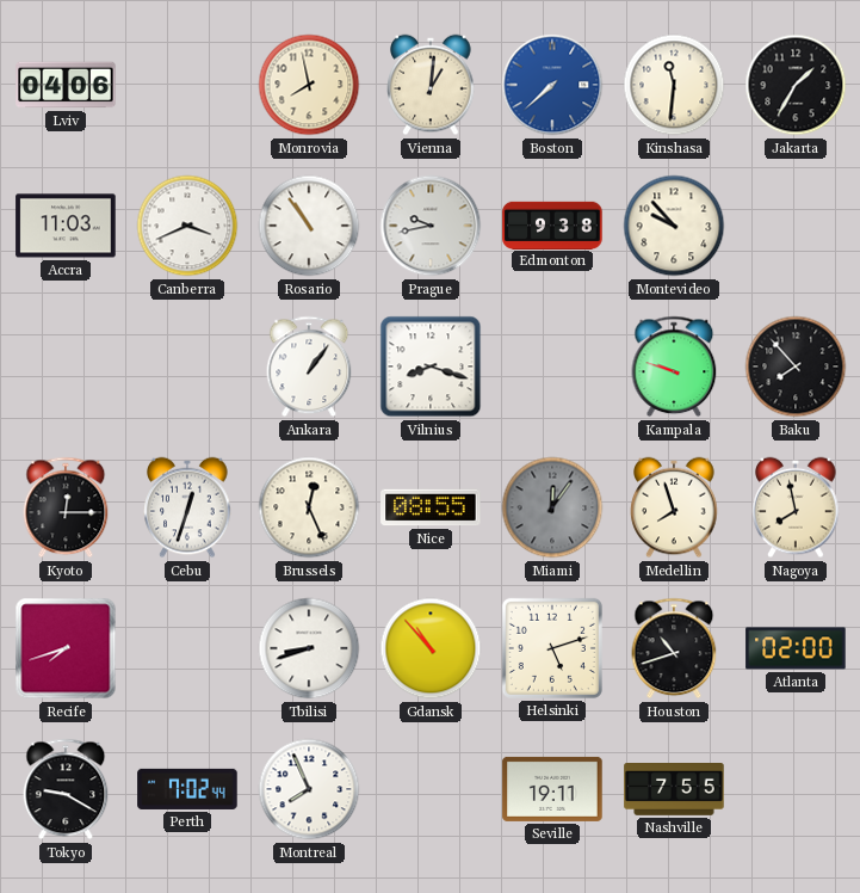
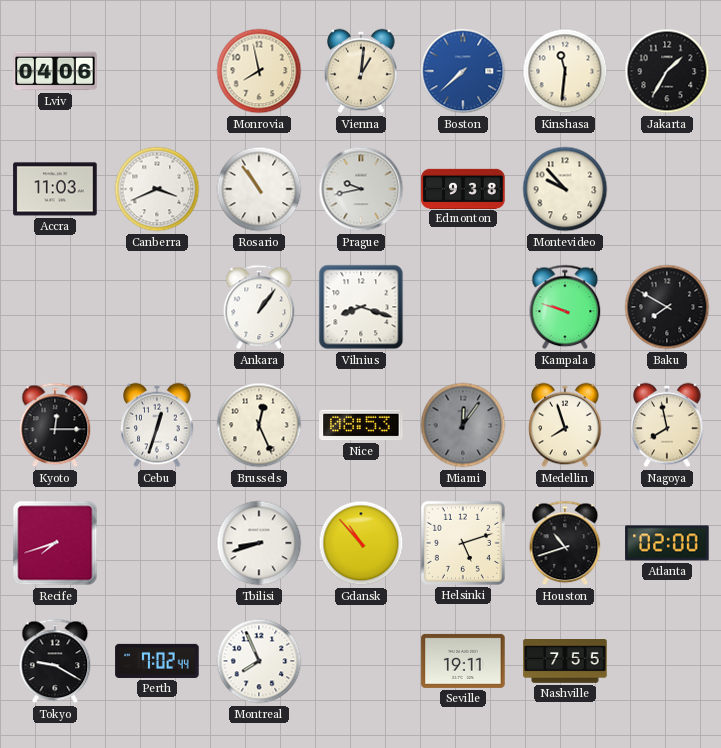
Baku: 7:53 -> 7:50 (667, 307)
Nice: 08:55 -> 08:53 (361, 425)
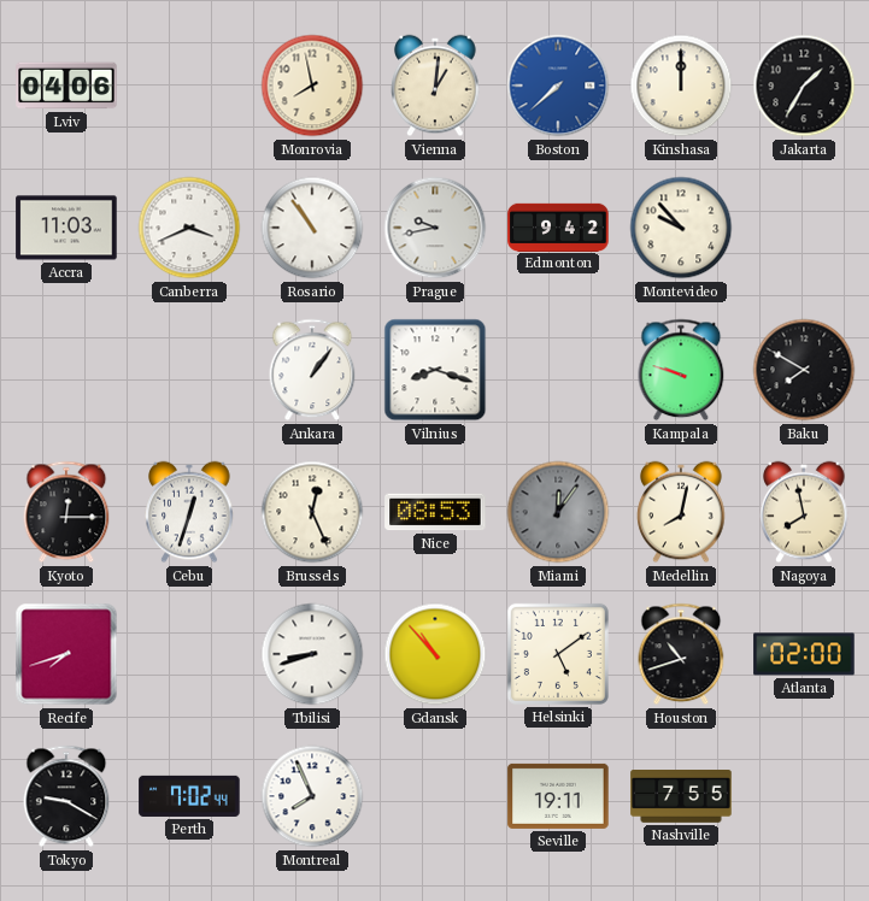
Kinshasa: 11:31 -> 12:00 (681, 86)
Edmonton: 9:38 -> 9:42 (558, 226)
Medellin: 7:57 -> 8:02 (681, 512)
Helsinki: 5:12 -> 5:09 (558, 654)
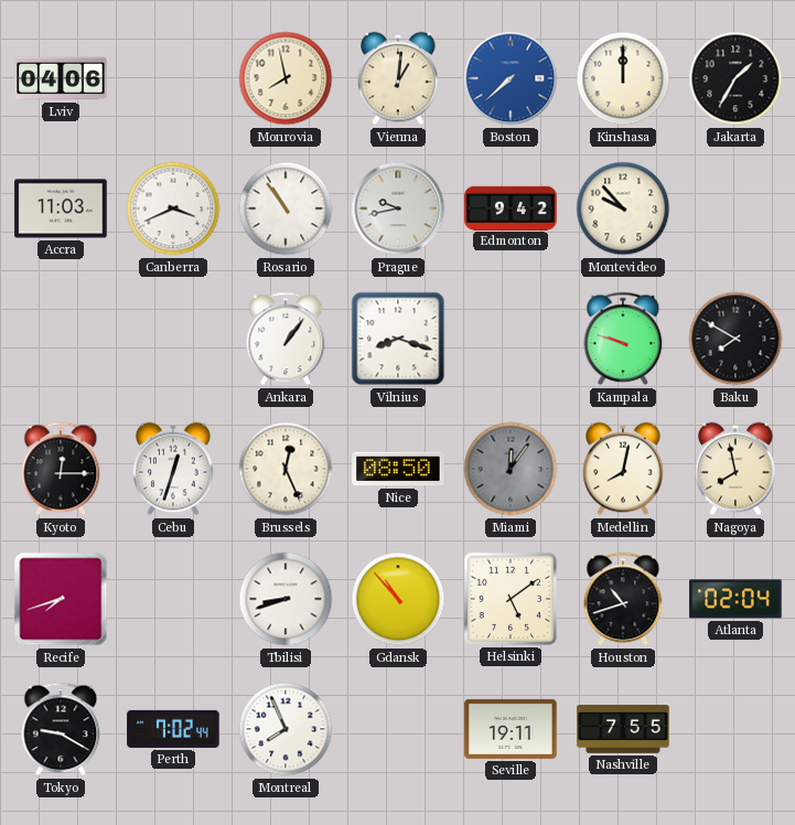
Nice: 08:53 -> 08:50 (398, 469)
Atlanta: 02:00 -> 02:04 (735, 599)
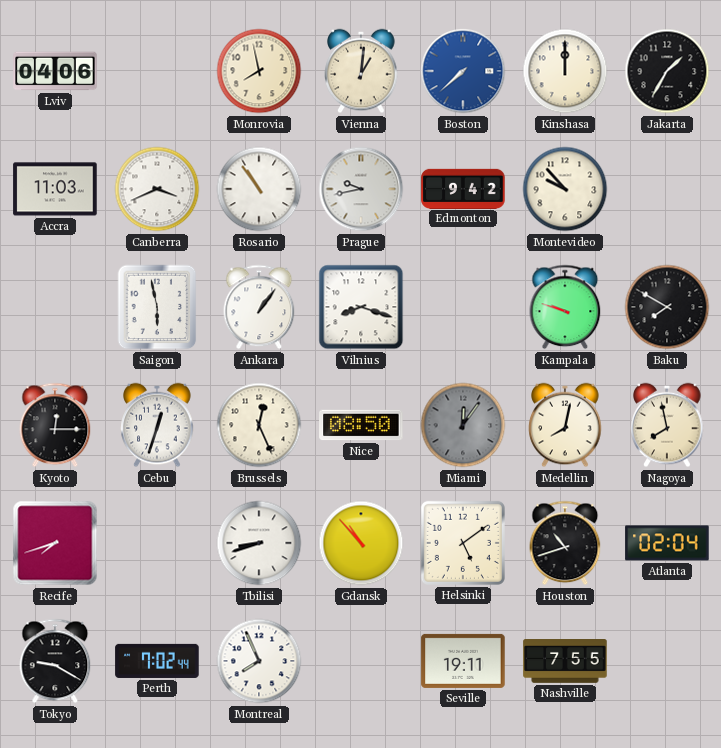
Saigon: none -> 5:58 (157, 307)
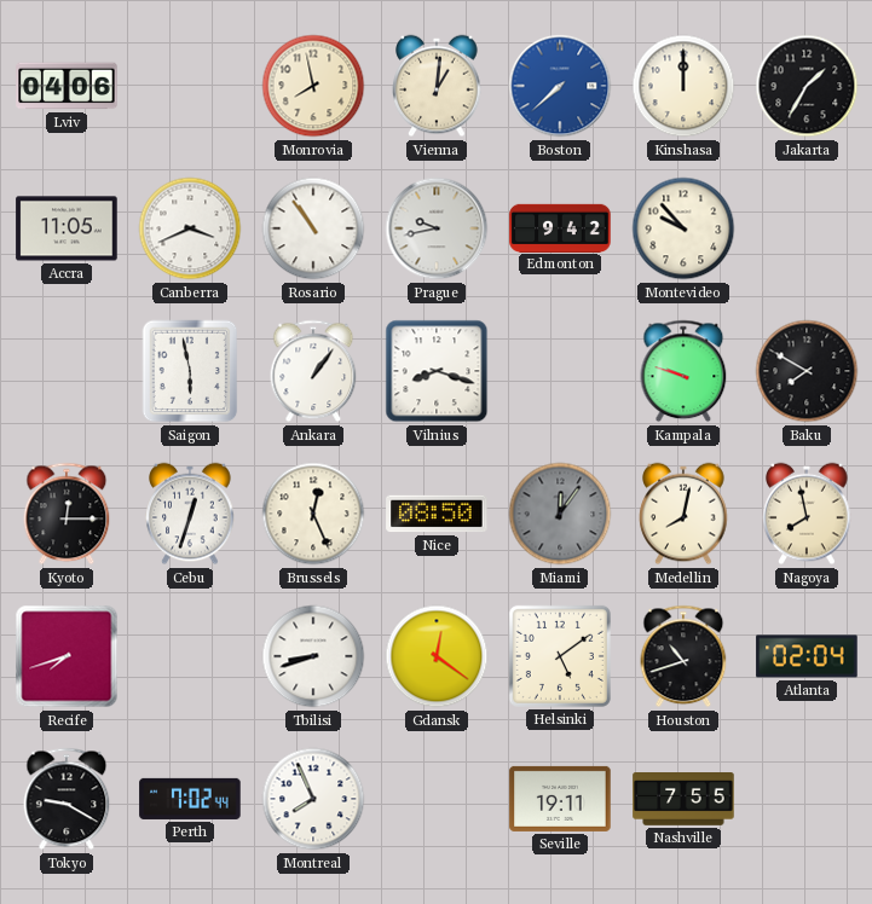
Accra: 11:03 -> 11:05 (67, 228)
Gdansk: 10:53 -> 12:21 (437, 656)
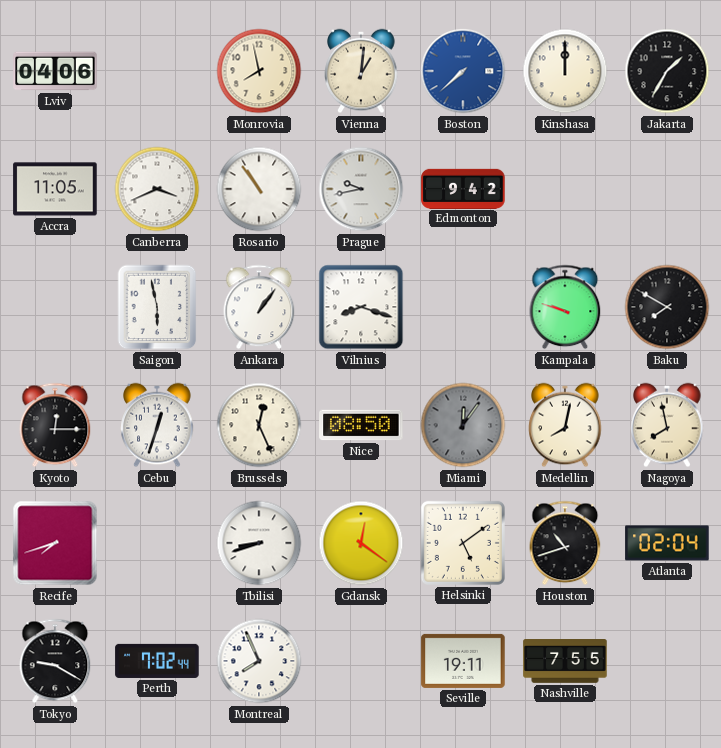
Montevideo: 9:53 -> none (683, 228)
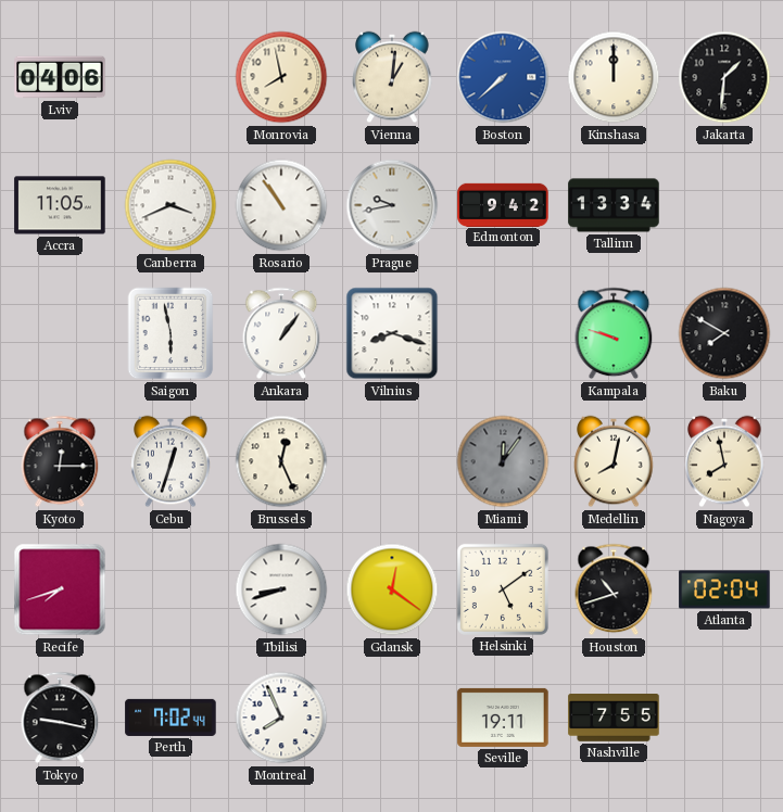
Jakarta: 1:35 -> 1:31 (724, 77)
Tallinn: none -> 13:34 (614, 205)
Nice: 08:50 -> none (361, 425)
Tokyo: 9:20 -> 9:17 (60, 718)
